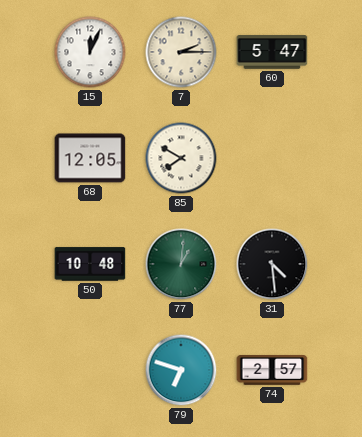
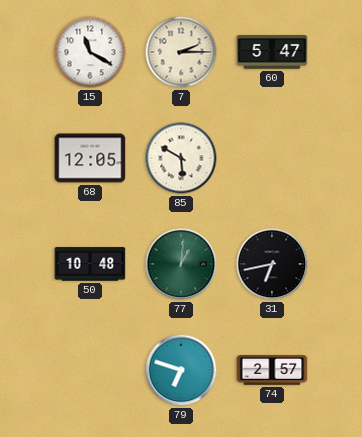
15: 12:04 -> 11:20 (90, 52)
85: 7:50 -> 5:50 (181, 158)
31: 4:29 -> 6:43 (272, 264)
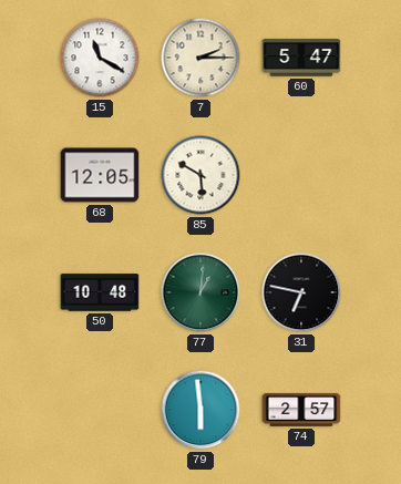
31: 6:43 -> 6:47 (301, 292)
79: 6:48 -> 5:59 (200, 410)
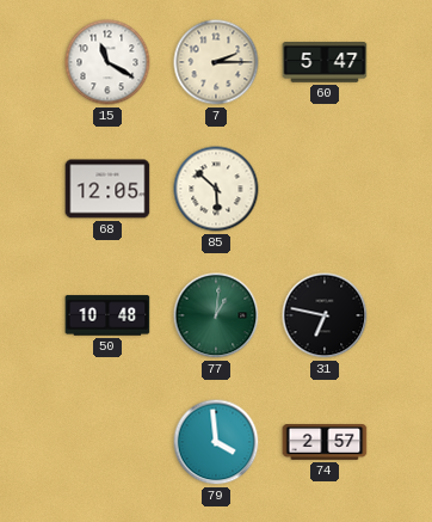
85: 5:50 -> 5:52 (216, 189)
79: 5:59 -> 3:59 (216, 442)
